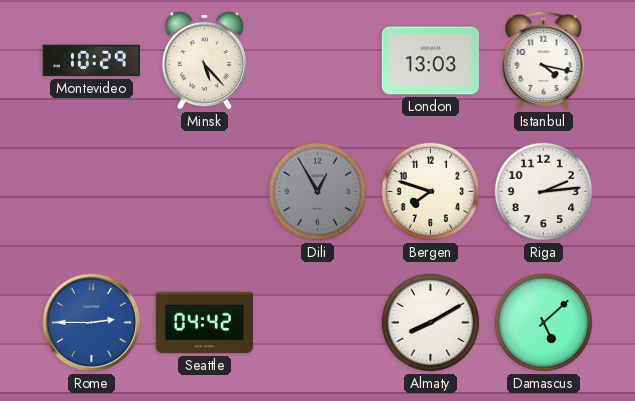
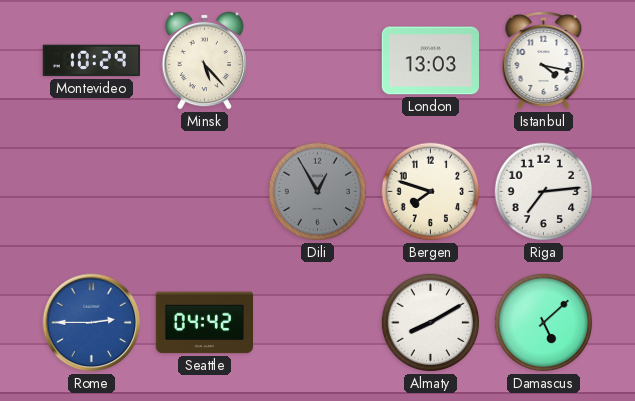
Riga: 2:14 -> 7:14 (544, 192)
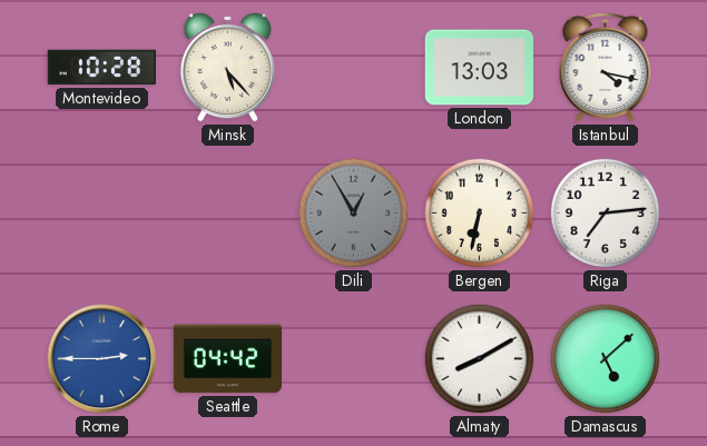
Montevideo: 10:29 -> 10:28 (101, 68)
Bergen: 7:48 -> 6:32 (480, 214)
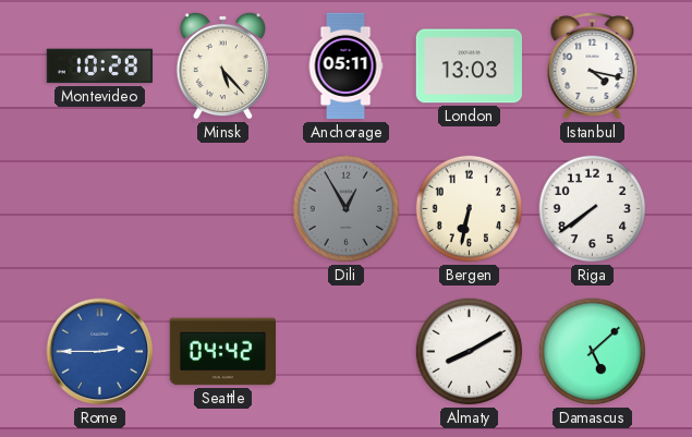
Anchorage: none -> 05:11 (345, 66)
Riga: 7:14 -> 7:39 (593, 209)
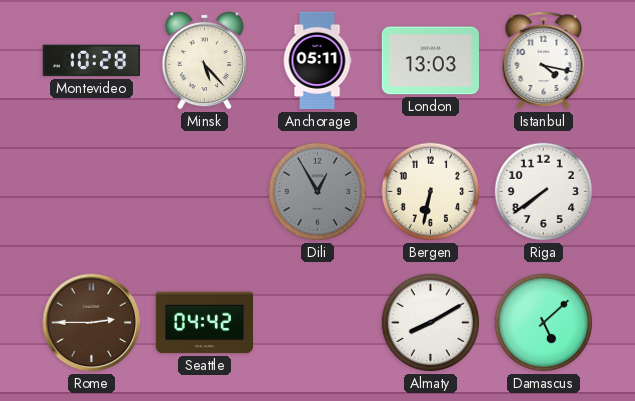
Rome dial: blue -> brown (92, 323)
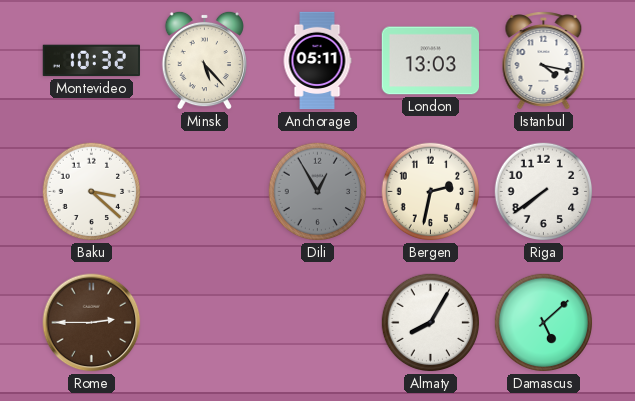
Montevideo: 10:28 -> 10:32 (91, 61)
Baku: none -> 3:22 (92, 192)
Bergen: 6:32 -> 2:32 (431, 192)
Seattle: 04:42 -> none (204, 323)
Almaty: 8:10 -> 8:05 (431, 323)
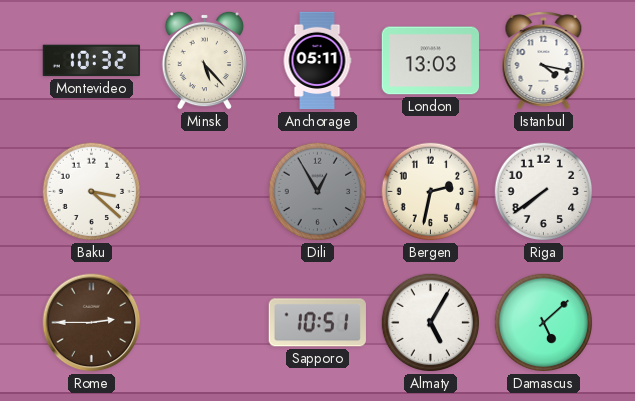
Sapporo: none -> 10:51 (317, 323)
Almaty: 8:05 -> 5:05 (431, 323)
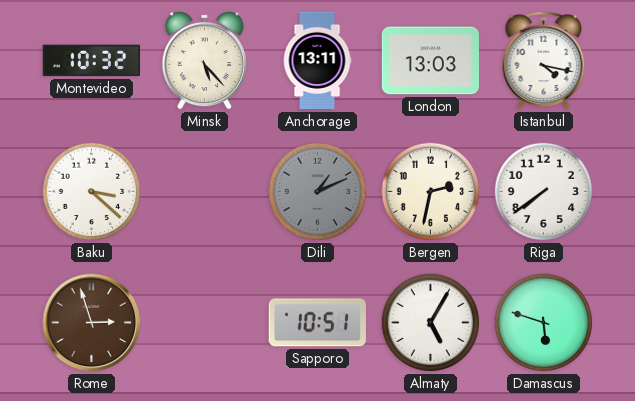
Anchorage: 05:11 -> 13:11 (317, 61)
Dili: 12:55 -> 1:11 (318, 192)
Rome: 2:45 -> 2:57 (92, 323)
Damascus: 5:08 -> 5:48 (544, 323)
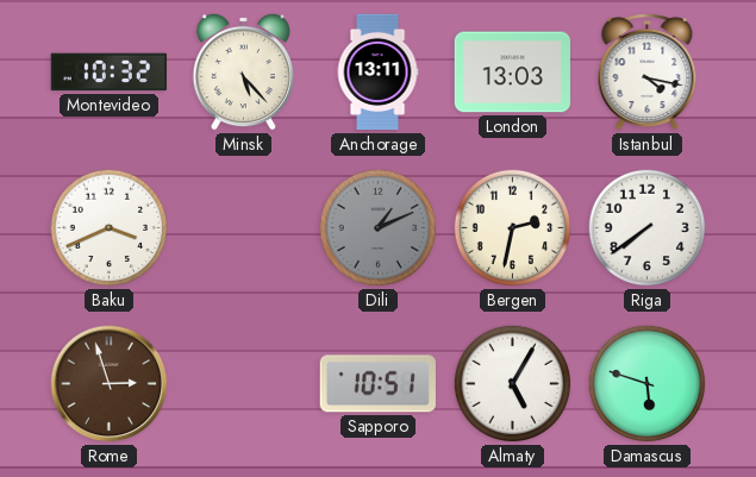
Baku: 3:22 -> 3:41 (110, 228)
